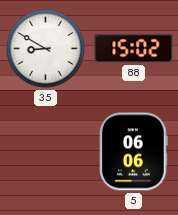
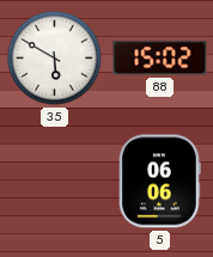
35: 8:50 -> 5:50 (55, 59)
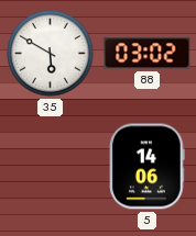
88: 15:02 -> 03:02 (148, 54)
5: 06:06 -> 14:06 (148, 167)
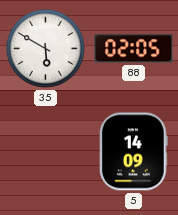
88: 03:02 -> 02:05 (134, 49)
5: 14:06 -> 14:09 (134, 152)
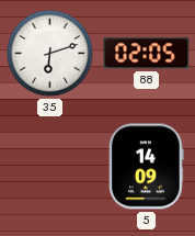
35: 5:50 -> 6:12 (50, 54)
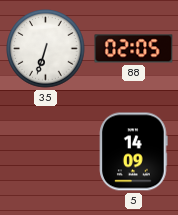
35: 6:12 -> 6:33 (46, 49)
